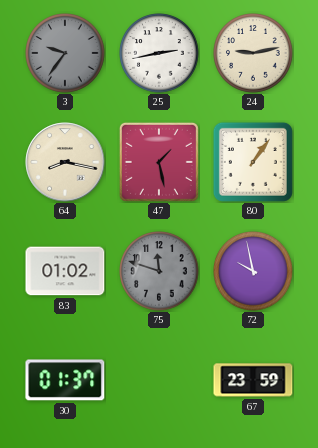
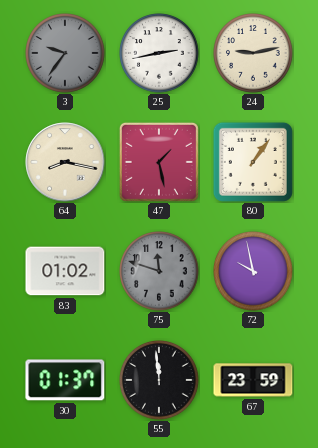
55: none -> 11:59 (159, 380)
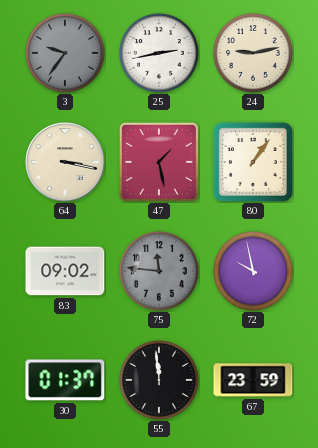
64: 8:17 -> 3:17 (65, 162)
83: 01:02 -> 09:02 (65, 271)
75: 11:48 -> 11:46 (159, 271)
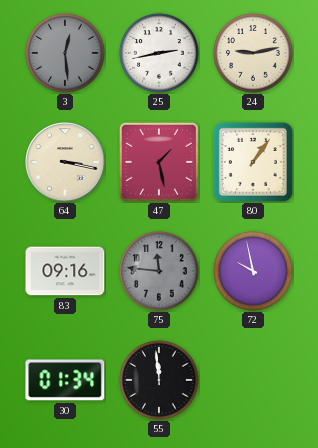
3: 9:36 -> 12:29 (65, 53)
83: 09:02 -> 09:16 (65, 271)
30: 01:37 -> 01:34 (65, 380)
67: 23:59 -> none (253, 380)
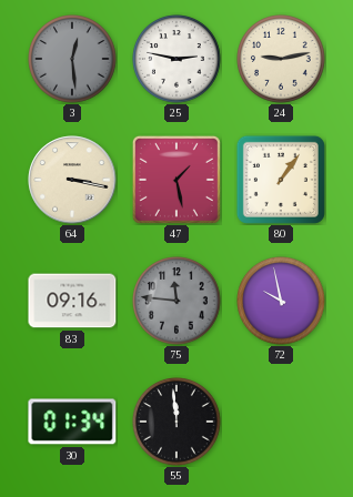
25: 2:43 -> 2:47 (176, 59)
